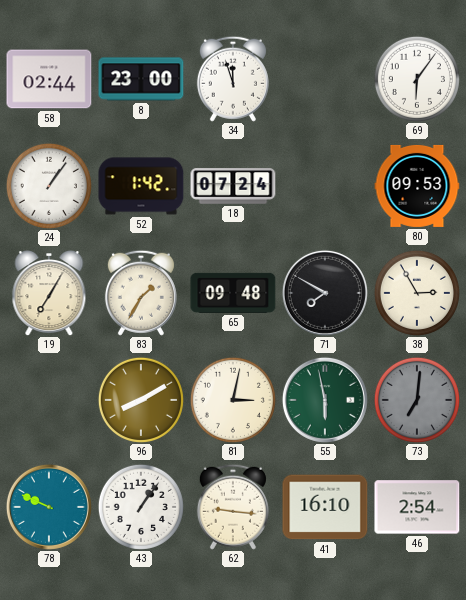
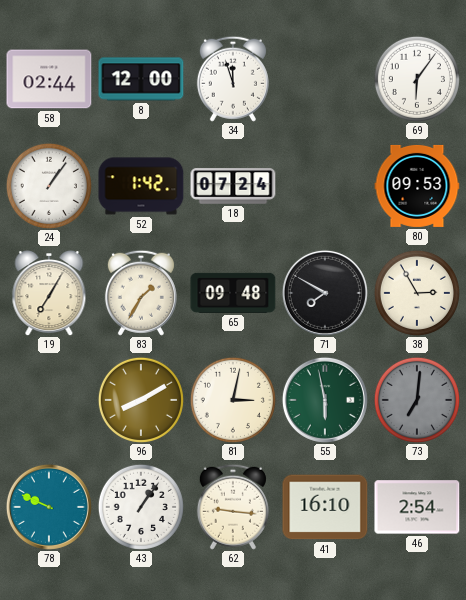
8: 23:00 -> 12:00 (141, 79)
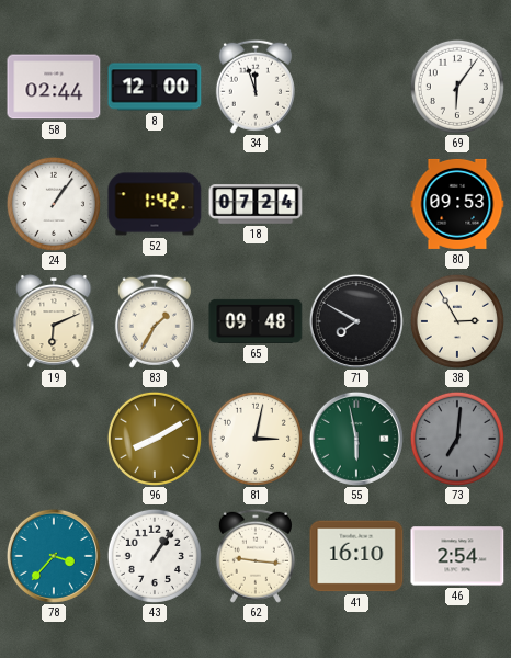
19: 7:05 -> 6:11 (54, 322)
78: 9:49 -> 3:37 (54, 556)
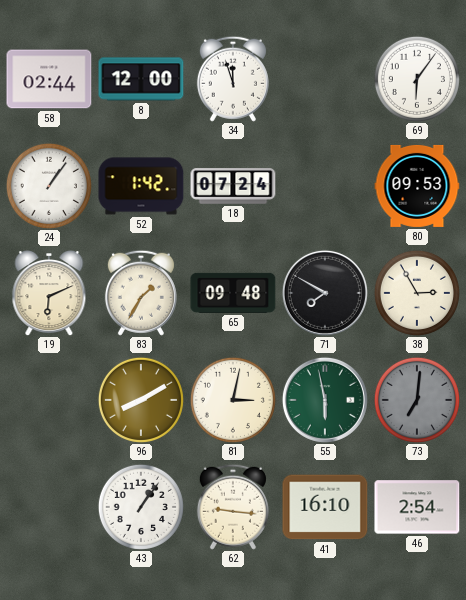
78: 3:37 -> none (54, 556)
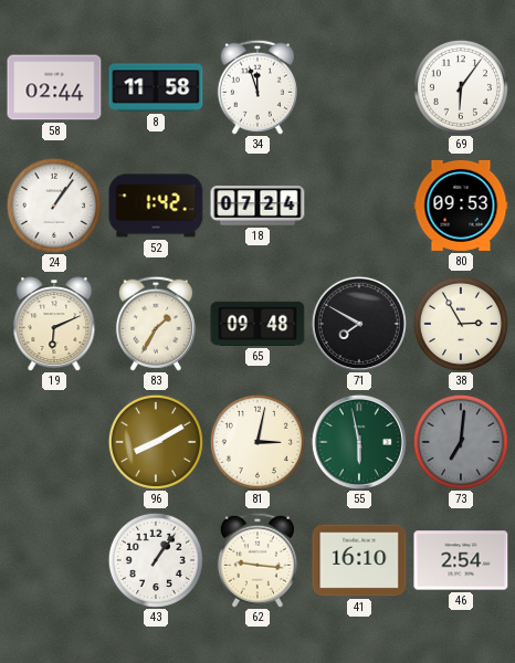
8: 12:00 -> 11:58 (156, 87)
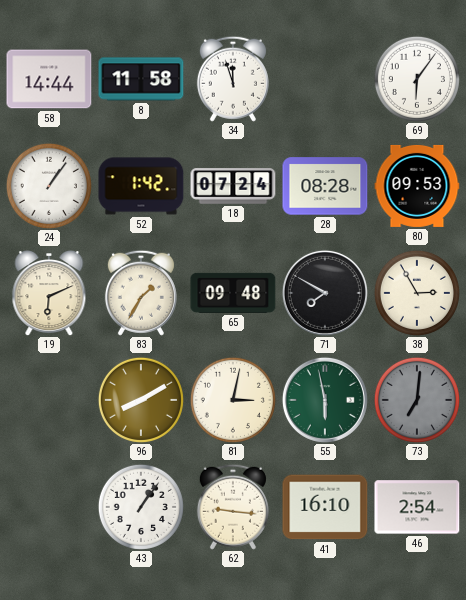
58: 02:44 -> 14:44 (49, 79)
28: none -> 08:28 (325, 186)
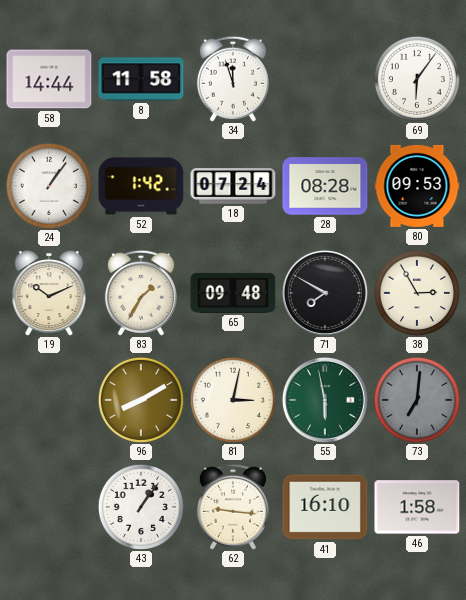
19: 6:11 -> 10:11 (49, 294)
46: 2:54 -> 1:58 (417, 507)
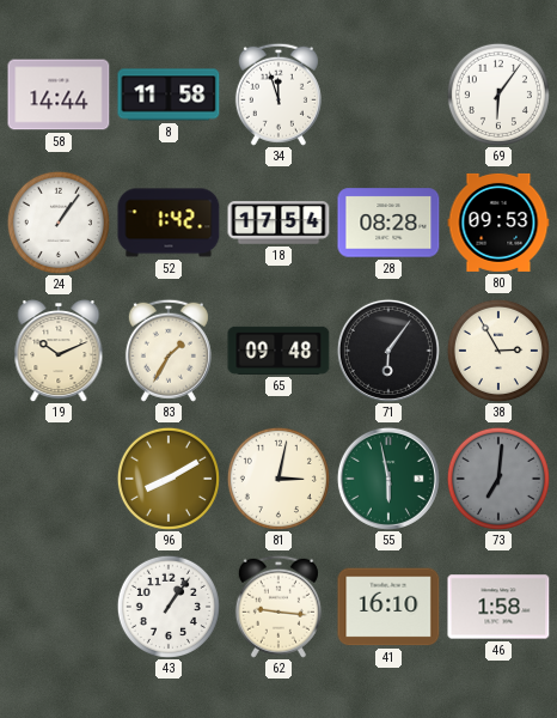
18: 07:24 -> 17:54 (278, 223)
71: 7:50 -> 6:06 (388, 351)
